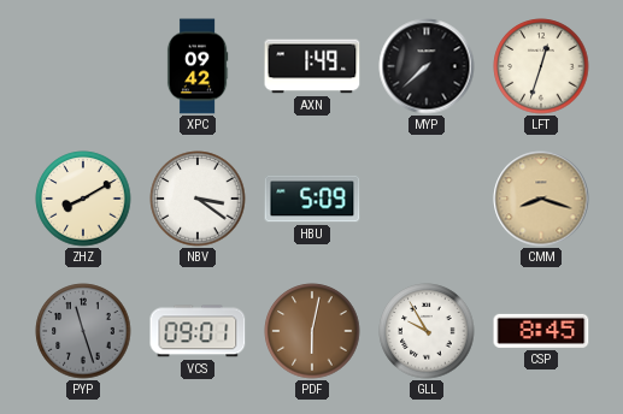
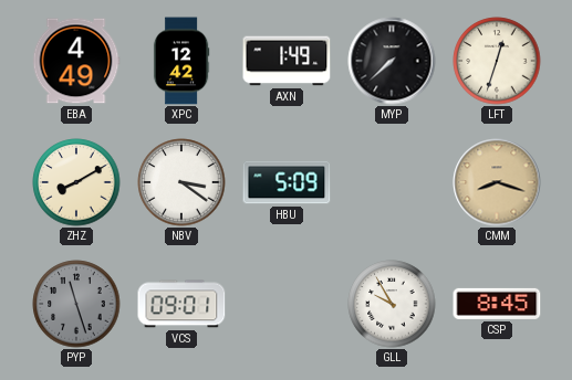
EBA: none -> 4:49 (76, 61)
XPC: 09:42 -> 12:42 (181, 61)
PDF: 6:02 -> none (312, 331)
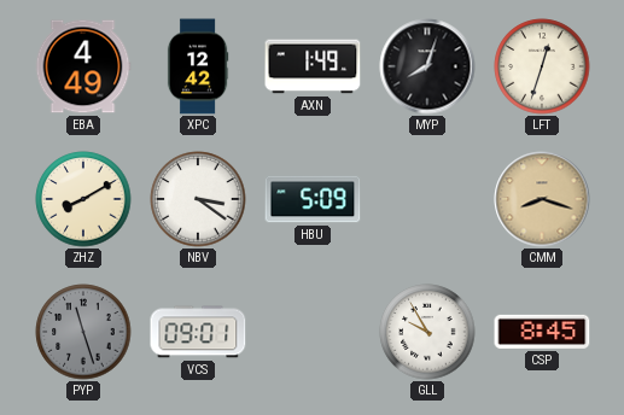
MYP: 7:38 -> 8:03 (427, 66)
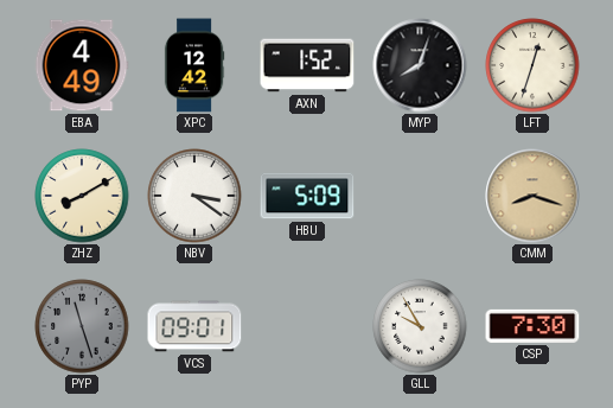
AXN: 1:49 -> 1:52 (307, 65)
CSP: 8:45 -> 7:30 (532, 326)
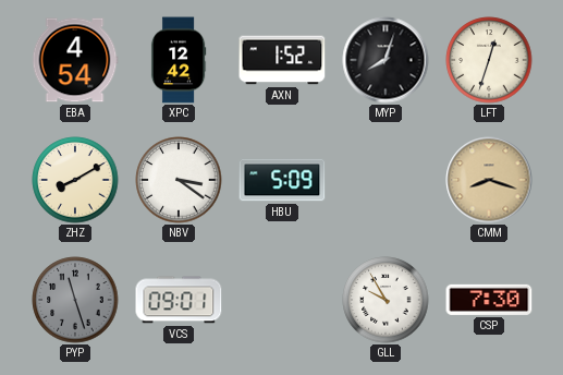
EBA: 4:49 -> 4:54 (75, 60)
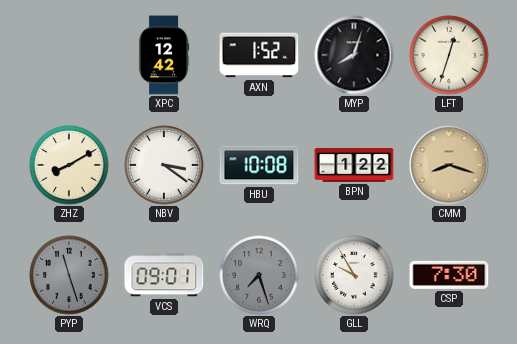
EBA: 4:54 -> none (75, 60)
HBU: 5:09 -> 10:08 (259, 165)
BPN: none -> 1:22 (354, 165)
WRQ: none -> 7:27 (259, 275)
